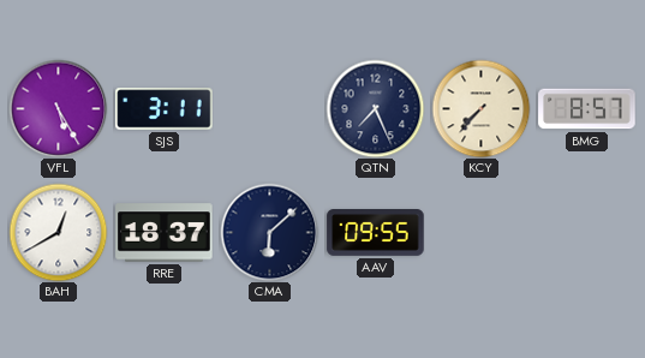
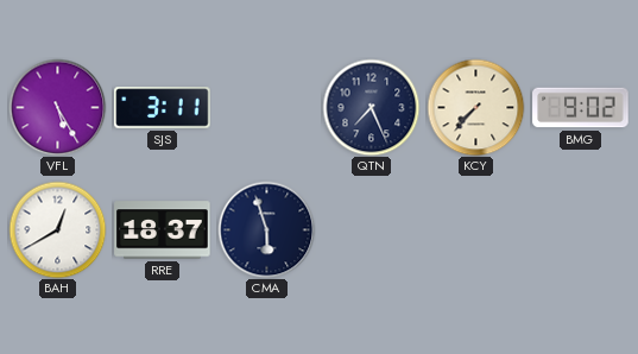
BMG: 8:57 -> 9:02 (581, 108)
CMA: 6:08 -> 5:57 (266, 229)
AAV: 09:55 -> none (376, 233)
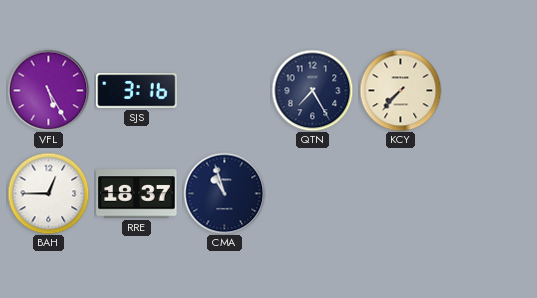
SJS: 3:11 -> 3:16 (137, 91)
QTN: 7:26 -> 7:25 (312, 90)
BMG: 9:02 -> none (581, 108)
BAH: 12:40 -> 12:45 (48, 193)
CMA: 5:57 -> 10:57 (224, 193)
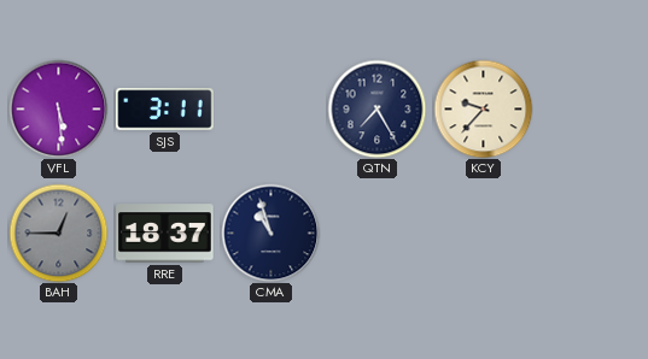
VFL: 5:25 -> 5:29 (58, 108)
SJS: 3:16 -> 3:11 (165, 110)
KCY: 7:37 -> 9:37 (483, 108)
BAH dial: white -> grey (58, 233)
